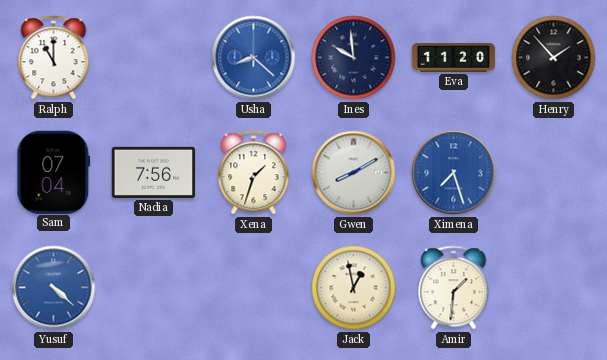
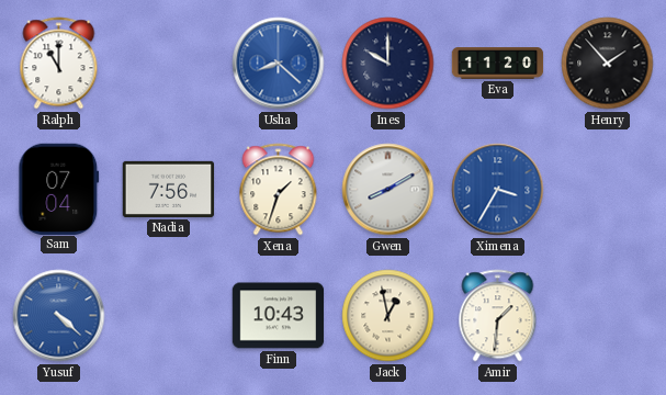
Ines: 9:59 -> 10:00 (388, 64)
Ximena: 7:27 -> 3:35 (498, 190)
Finn: none -> 10:43 (279, 316)
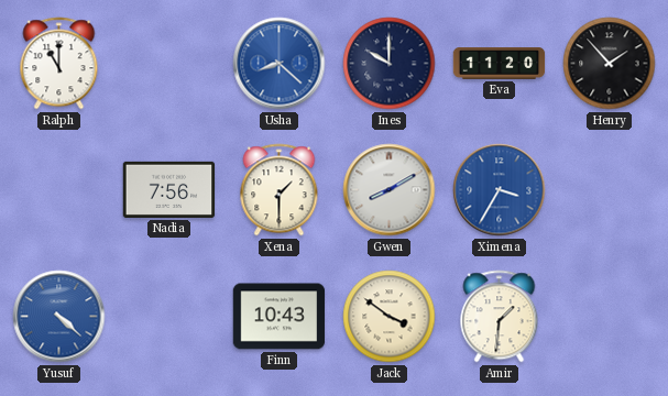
Sam: 07:04 -> none (59, 189)
Xena: 1:33 -> 1:30 (280, 190)
Jack: 12:58 -> 3:51 (390, 317)
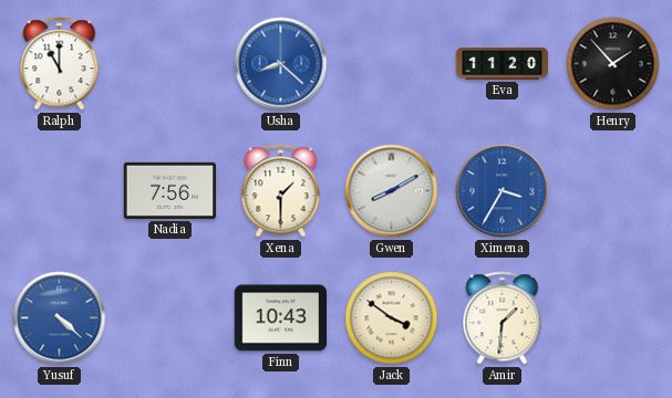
Ines: 10:00 -> none (390, 64)
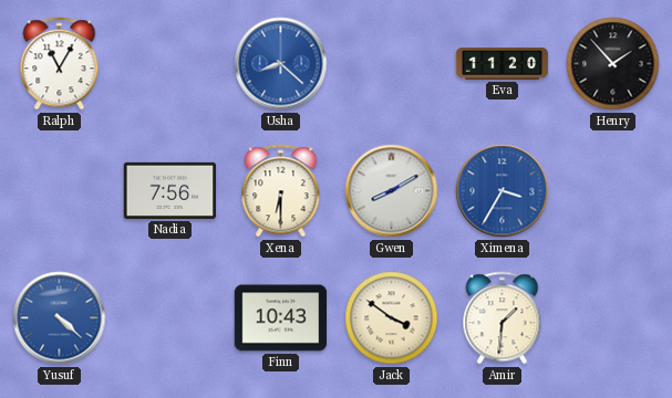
Ralph: 11:00 -> 11:05 (60, 64)
Xena: 1:30 -> 6:30 (281, 191)
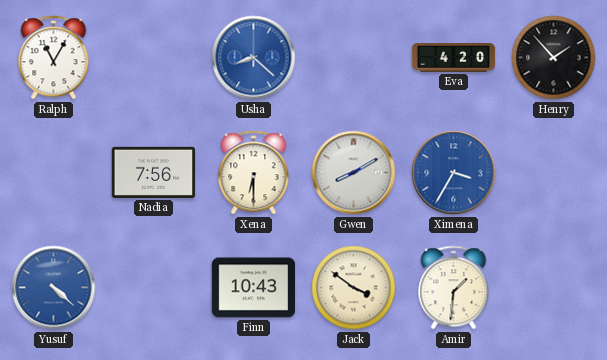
Eva: 11:20 -> 4:20 (454, 58)
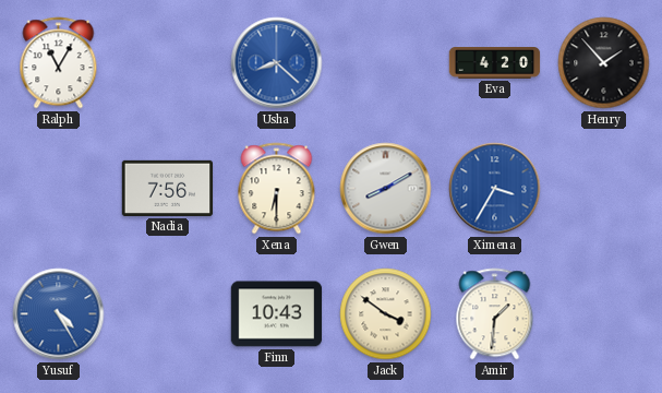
Yusuf: 4:22 -> 4:25 (59, 314)
